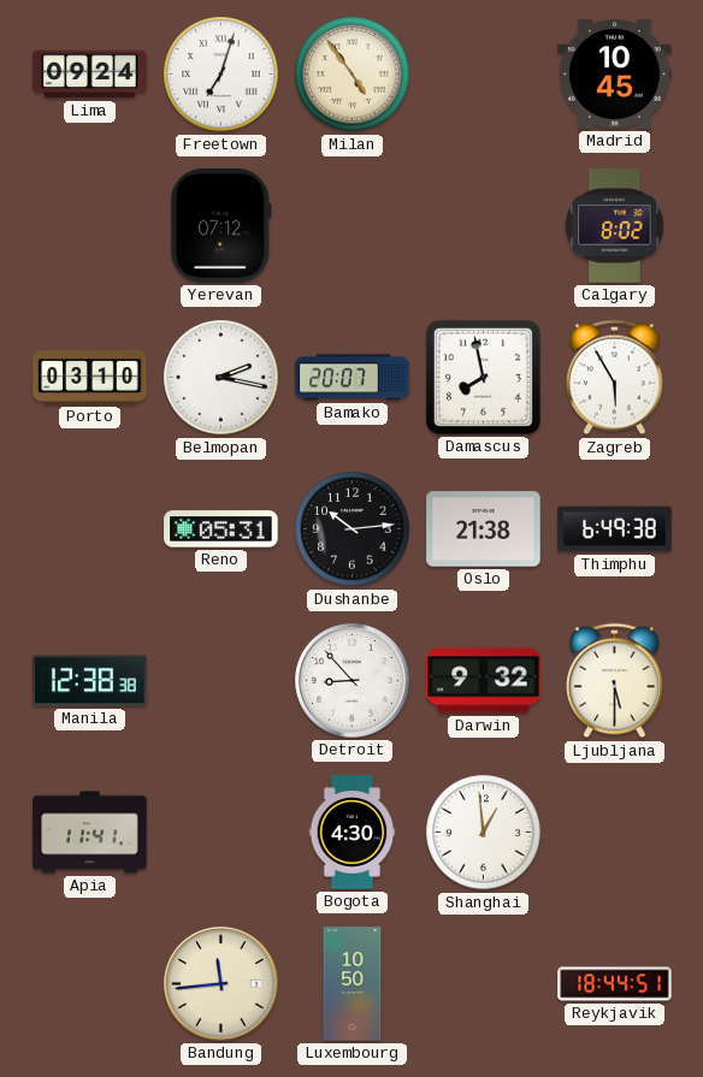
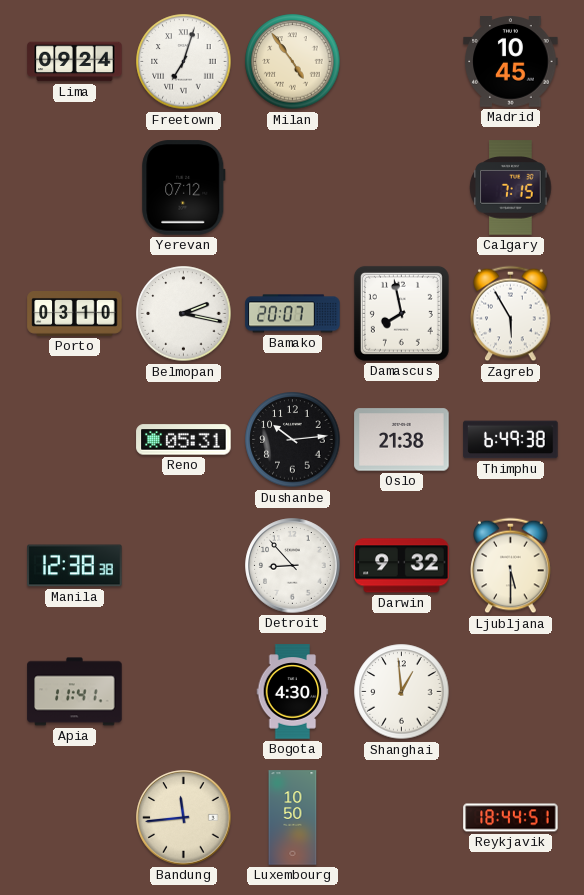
Calgary: 8:02 -> 7:15 (511, 188)
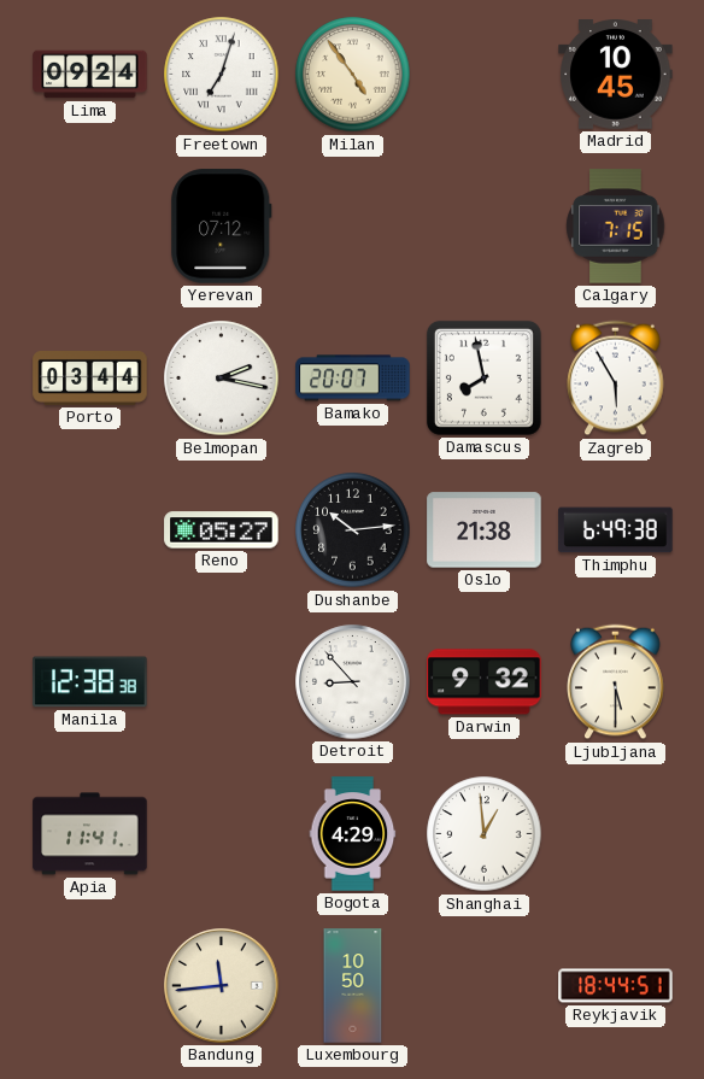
Porto: 03:10 -> 03:44 (90, 379)
Reno: 05:31 -> 05:27 (222, 530)
Bogota: 4:30 -> 4:29 (353, 834)
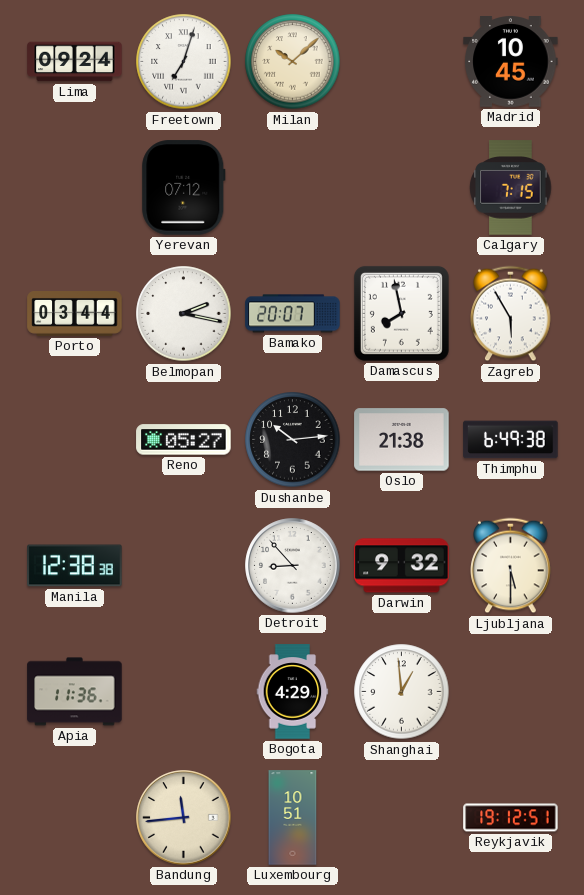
Milan: 4:54 -> 10:08 (293, 62)
Apia: 11:41 -> 11:36 (75, 692)
Luxembourg: 10:50 -> 10:51 (293, 818)
Reykjavik: 18:44 -> 19:12 (511, 818)
